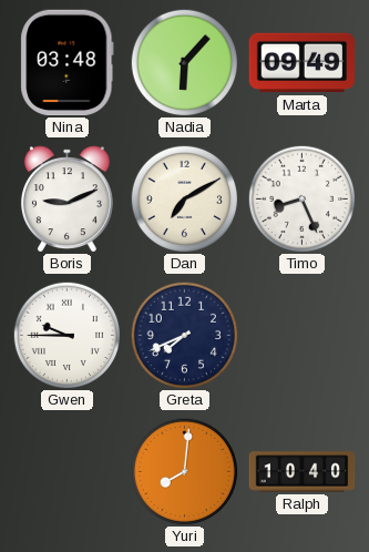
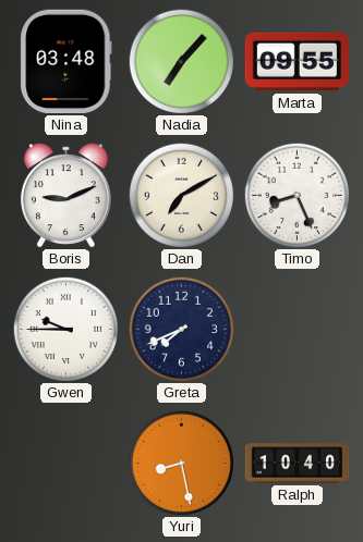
Nadia: 6:07 -> 7:07 (181, 61)
Marta: 09:49 -> 09:55 (298, 62)
Yuri: 8:01 -> 8:28 (181, 463)
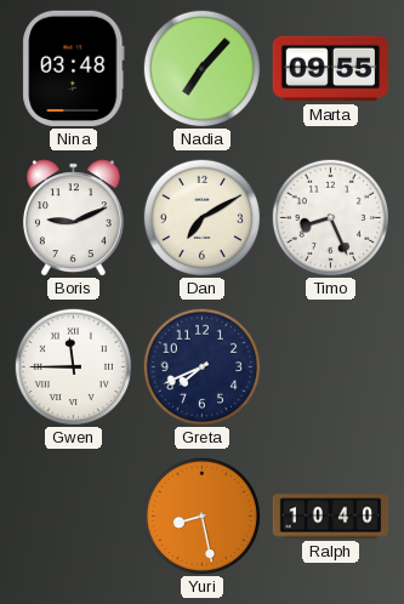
Gwen: 9:45 -> 11:45 (73, 366)
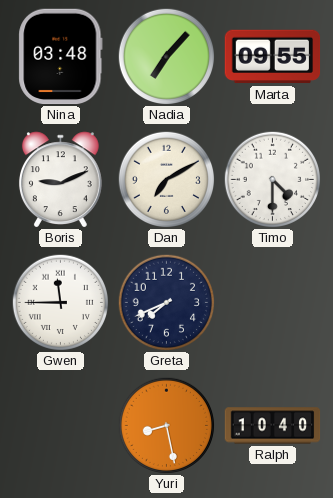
Timo: 8:26 -> 4:30 (272, 179)
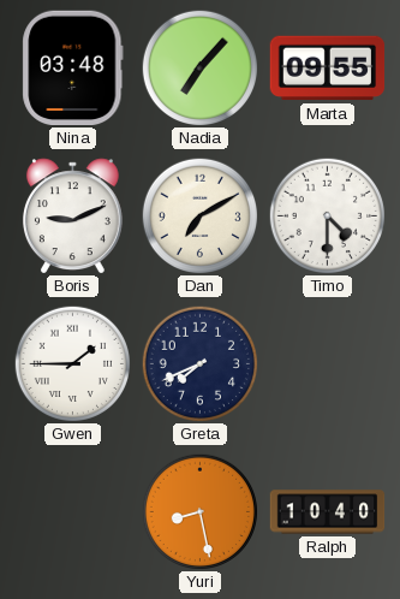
Gwen: 11:45 -> 1:45 (72, 363)
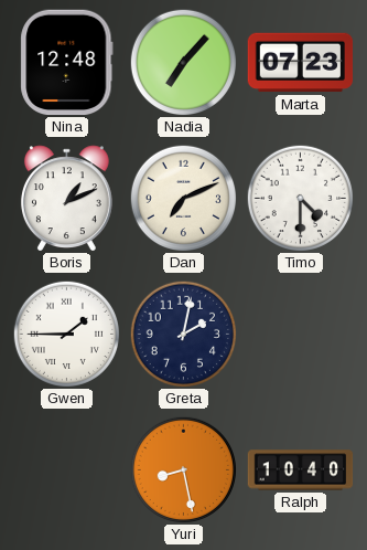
Nina: 03:48 -> 12:48 (67, 63)
Marta: 09:55 -> 07:23 (301, 63)
Boris: 9:11 -> 1:11 (66, 198)
Dan: 7:10 -> 7:11 (183, 198)
Greta: 7:41 -> 2:02 (183, 334)
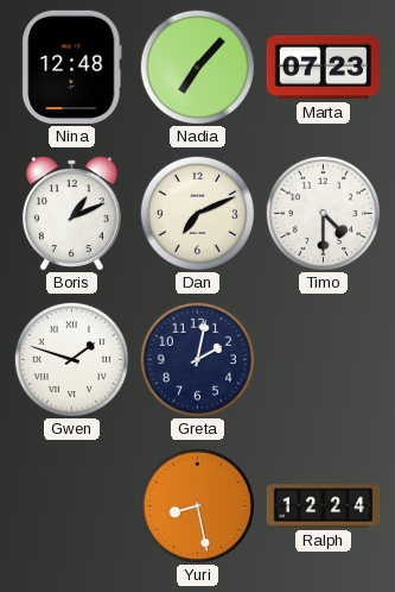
Gwen: 1:45 -> 1:48 (71, 359)
Ralph: 10:40 -> 12:24 (324, 506)
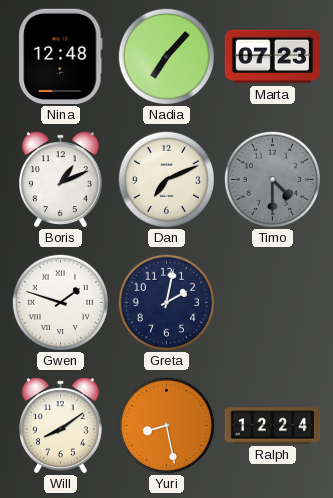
Timo dial: white -> grey (272, 179)
Will: none -> 8:09 (60, 425)
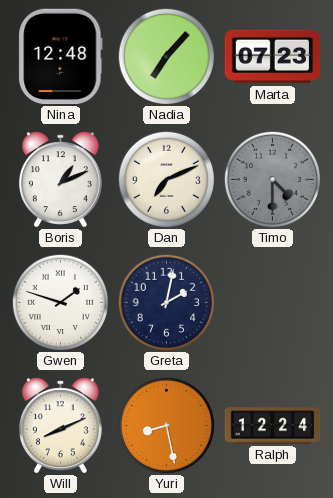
Will: 8:09 -> 8:11 (60, 425)
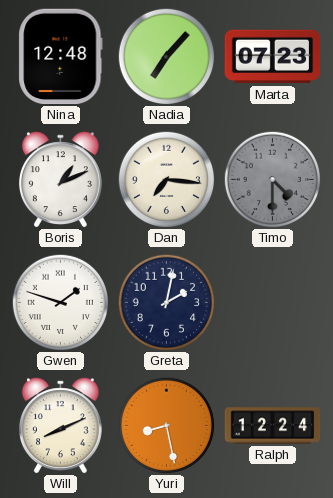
Dan: 7:11 -> 7:16 (166, 179)
